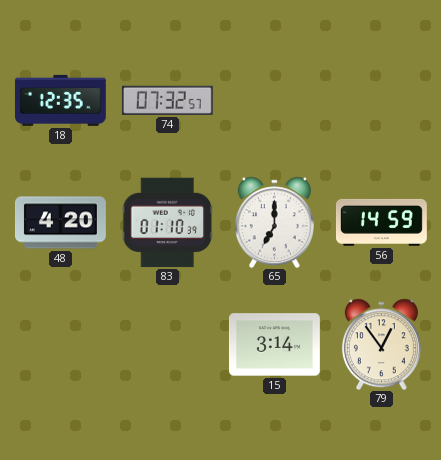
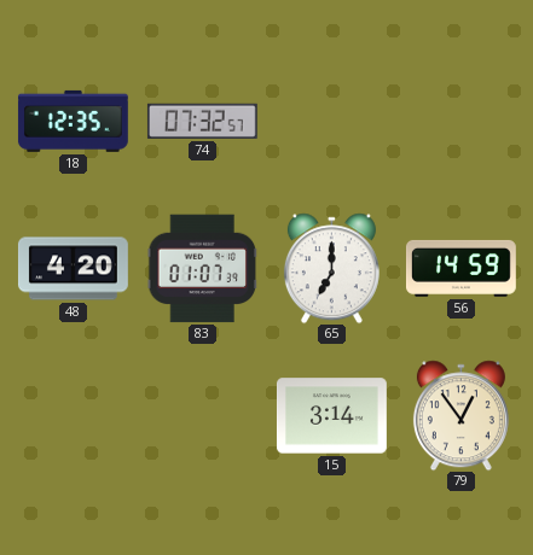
83: 01:10 -> 01:07 (202, 269)
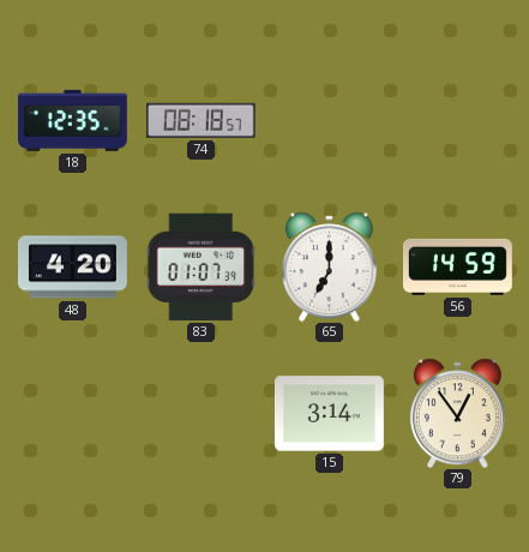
74: 07:32 -> 08:18 (200, 120)
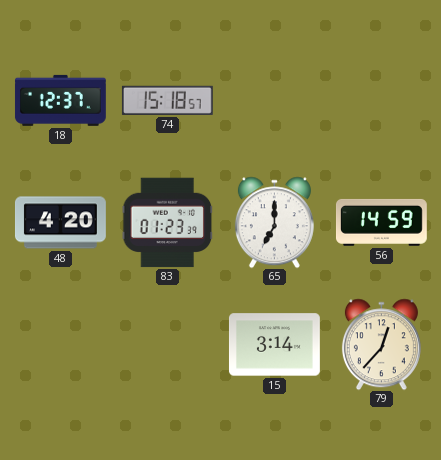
18: 12:35 -> 12:37 (60, 100)
74: 08:18 -> 15:18 (167, 100)
83: 01:07 -> 01:23 (167, 223)
79: 12:54 -> 12:37 (381, 344)
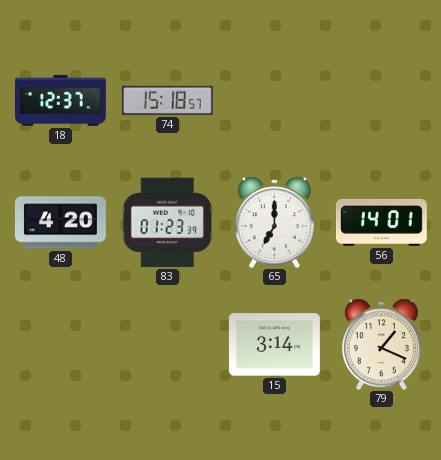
56: 14:59 -> 14:01 (381, 222)
79: 12:37 -> 1:19 (381, 344)
